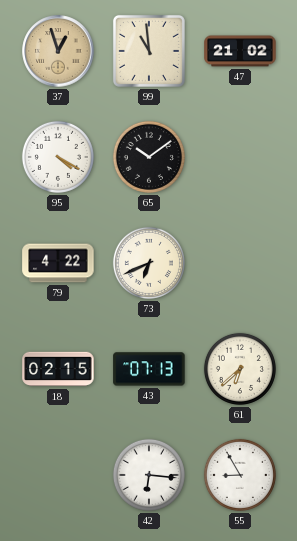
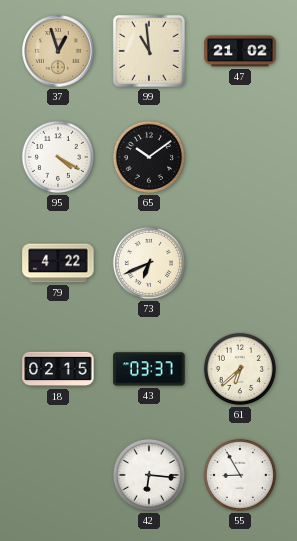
43: 07:13 -> 03:37 (149, 369)
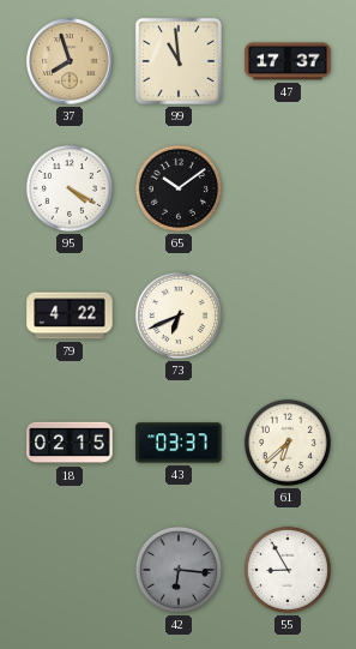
37: 12:57 -> 7:57 (70, 61)
47: 21:02 -> 17:37 (288, 61)
42 dial: white -> grey (179, 570)
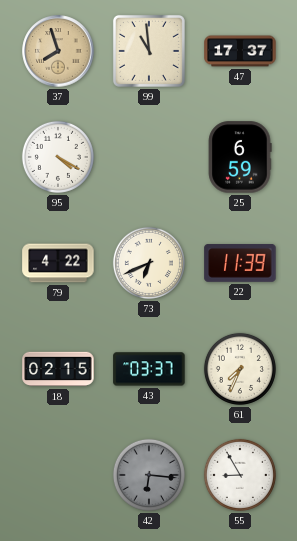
65: 10:09 -> none (179, 188)
25: none -> 6:59 (240, 157)
22: none -> 11:39 (240, 264)
61: 6:38 -> 7:34 (240, 369)
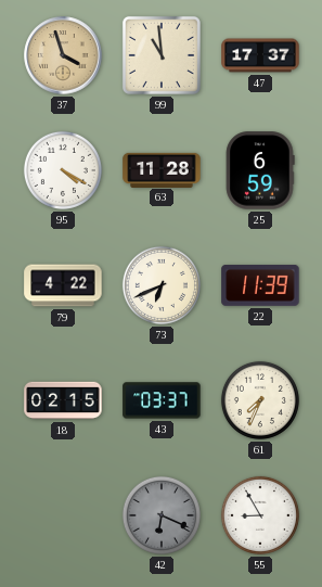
37: 7:57 -> 3:57 (63, 55)
63: none -> 11:28 (162, 169)
42: 6:16 -> 6:19 (162, 515)
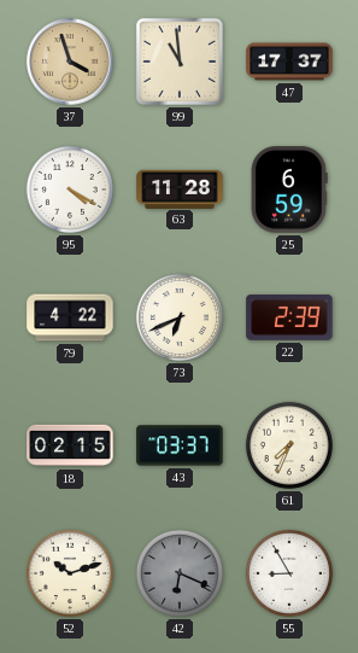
22: 11:39 -> 2:39 (289, 319)
52: none -> 10:12 (70, 573)
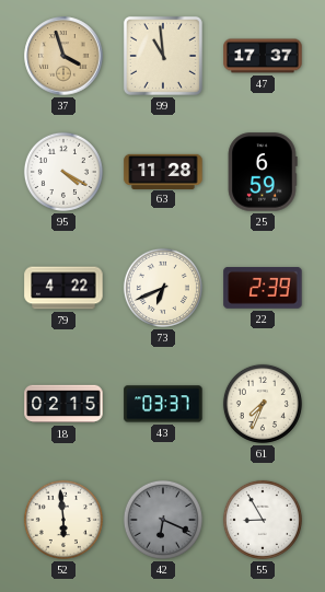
52: 10:12 -> 5:59 (63, 520)
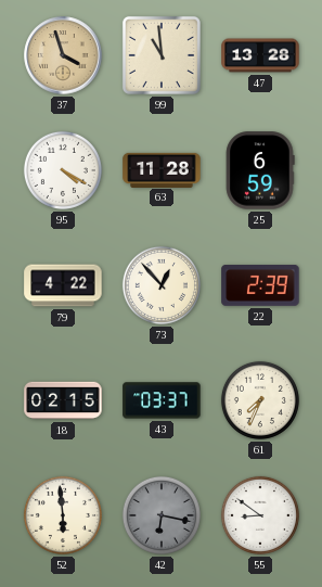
47: 17:37 -> 13:28 (260, 55)
73: 6:41 -> 12:53 (162, 285)
42: 6:19 -> 6:17 (162, 515)
55: 8:55 -> 8:51 (260, 515)
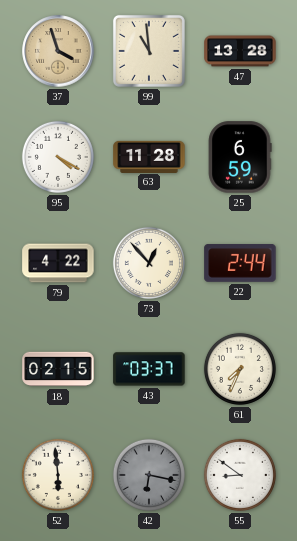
22: 2:39 -> 2:44 (240, 264)
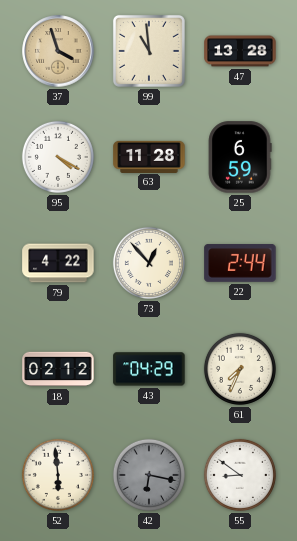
18: 02:15 -> 02:12 (58, 369)
43: 03:37 -> 04:29 (149, 369)
